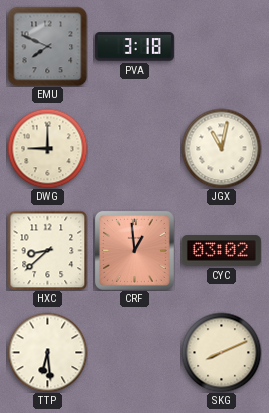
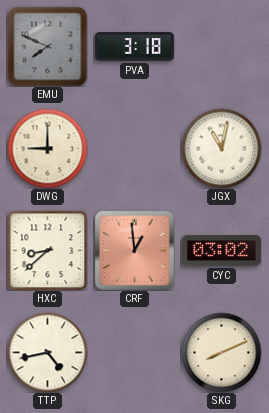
TTP: 6:29 -> 4:43 (47, 352)
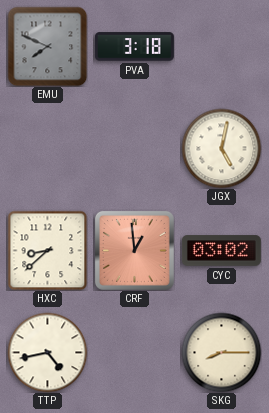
DWG: 9:00 -> none (47, 148)
JGX: 11:02 -> 5:02 (221, 148)
SKG: 8:11 -> 8:15 (221, 352)
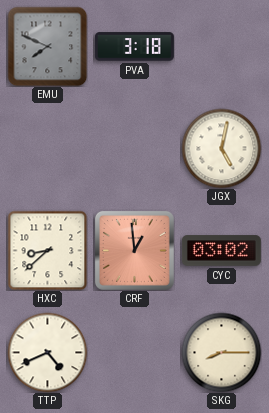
TTP: 4:43 -> 4:41 (47, 352)
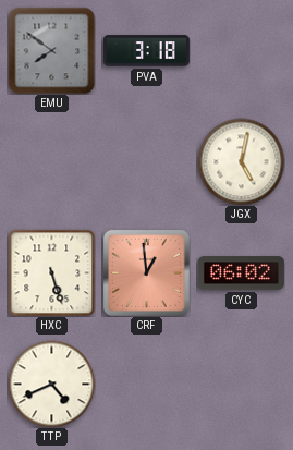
EMU: 7:49 -> 7:51 (51, 50)
HXC: 8:38 -> 5:27 (51, 272)
CYC: 03:02 -> 06:02 (241, 273)
SKG: 8:15 -> none (221, 352)
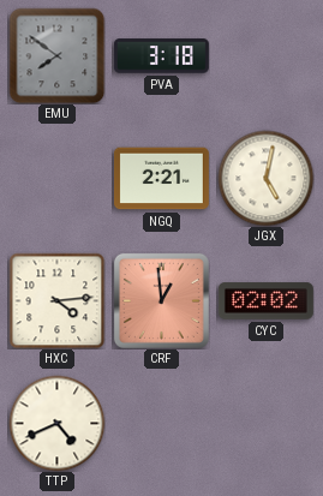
NGQ: none -> 2:21 (161, 179)
HXC: 5:27 -> 4:14 (56, 300)
CYC: 06:02 -> 02:02 (265, 301)
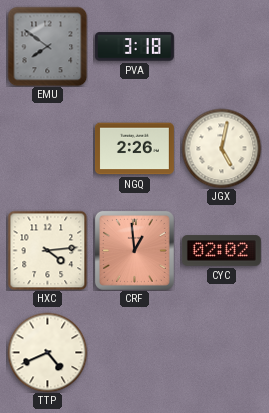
NGQ: 2:21 -> 2:26 (134, 149)
